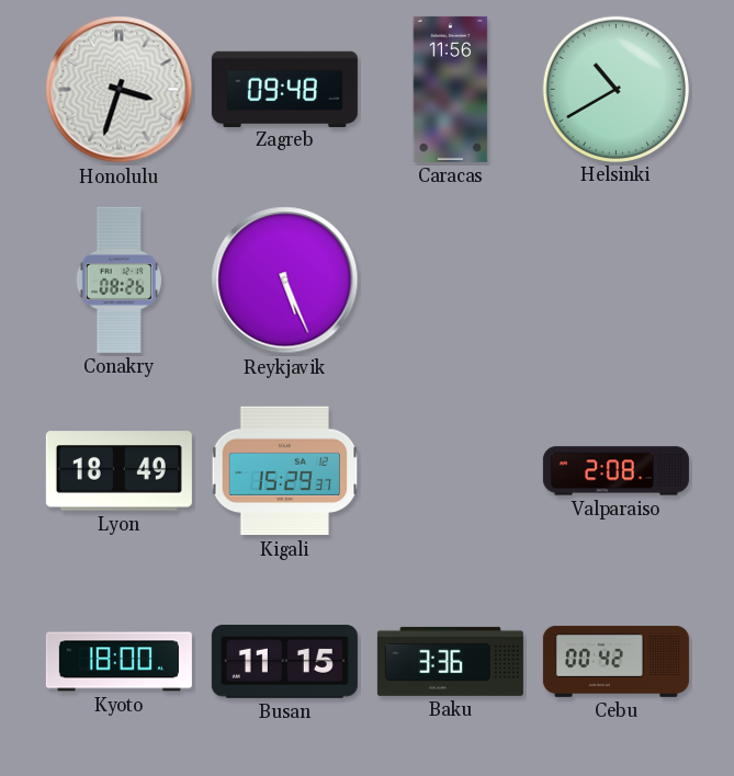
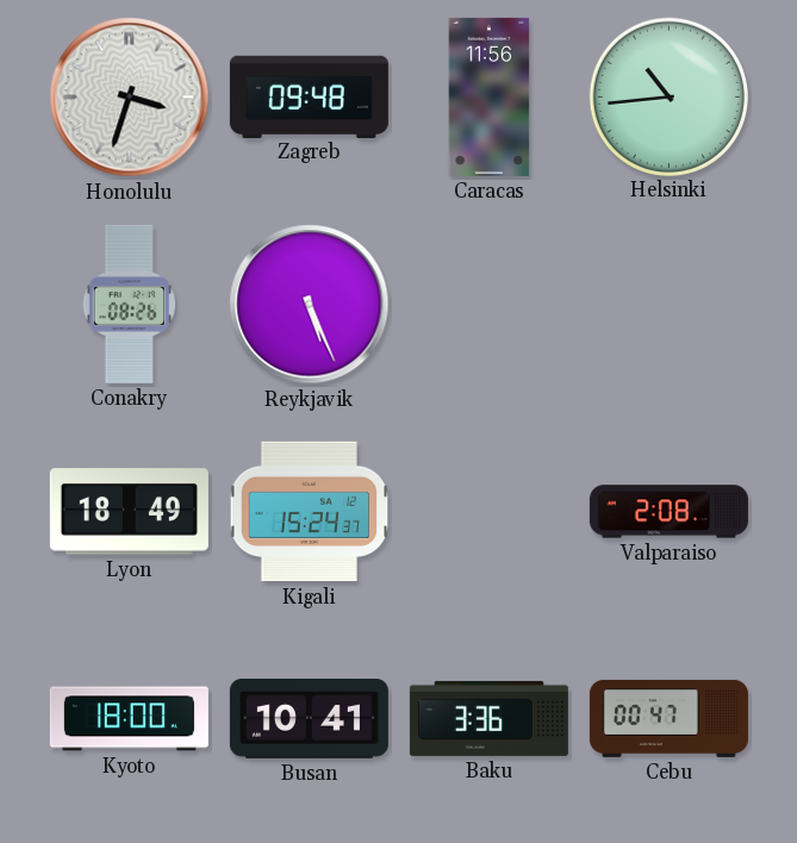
Helsinki: 10:40 -> 10:44 (668, 96)
Kigali: 15:29 -> 15:24 (310, 512)
Busan: 11:15 -> 10:41 (309, 719)
Cebu: 00:42 -> 00:47 (668, 718)
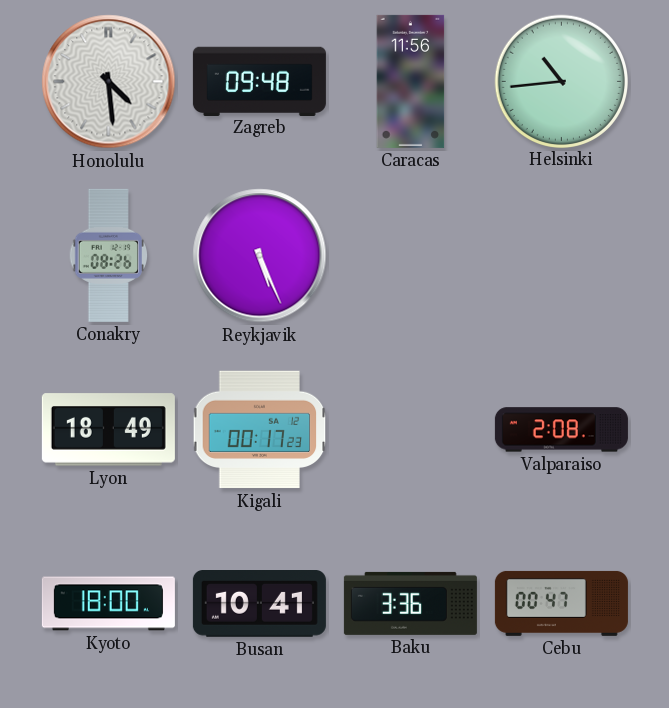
Honolulu: 3:33 -> 4:29 (109, 82)
Kigali: 15:24 -> 00:17 (260, 430)
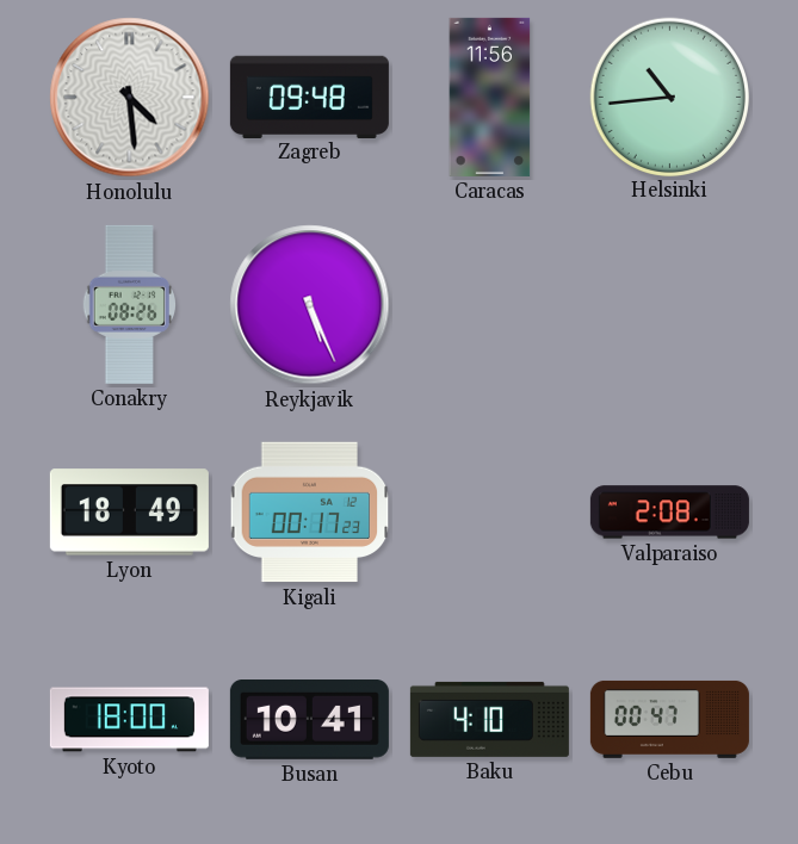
Baku: 3:36 -> 4:10 (489, 719)
